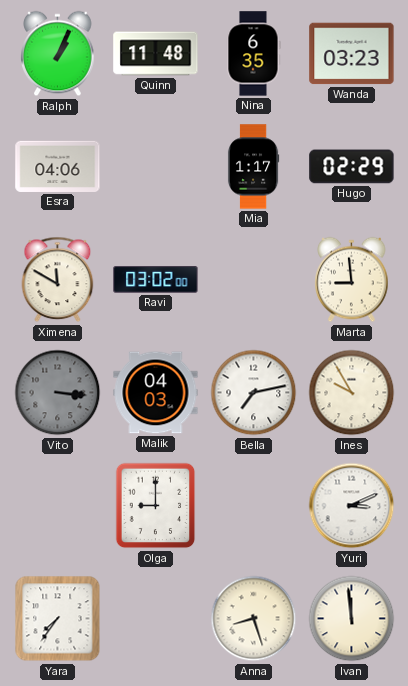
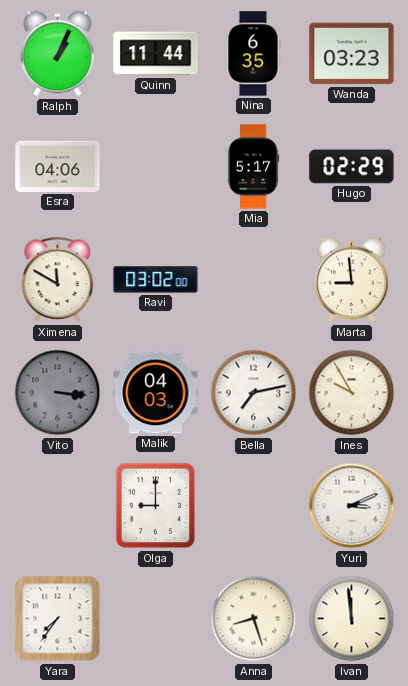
Quinn: 11:48 -> 11:44 (156, 54)
Mia: 1:17 -> 5:17 (253, 167)
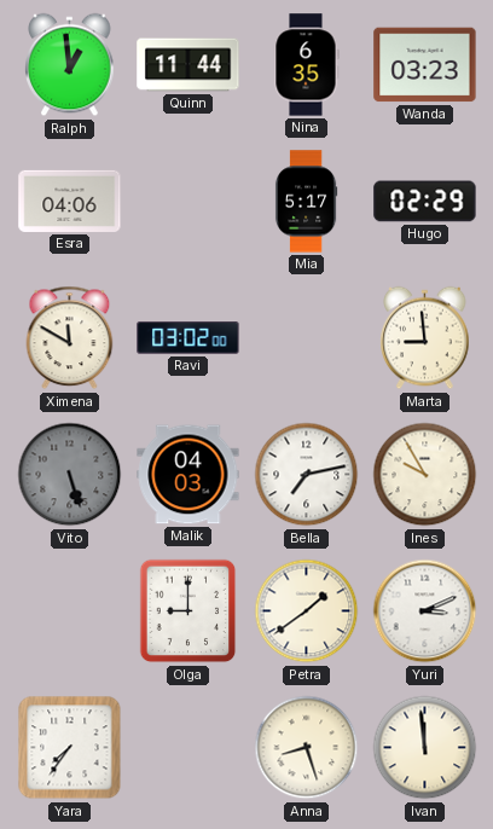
Ralph: 1:04 -> 12:59 (70, 65)
Vito: 3:16 -> 5:27 (70, 475)
Petra: none -> 1:39 (307, 611)
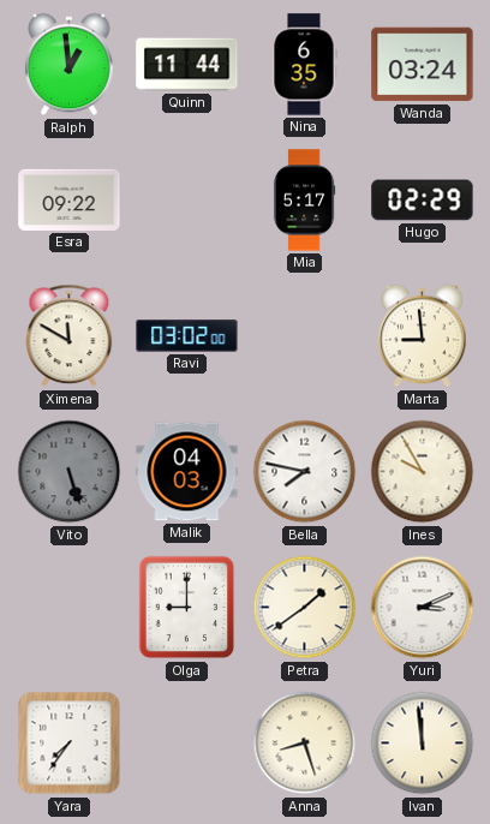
Wanda: 03:23 -> 03:24 (423, 65)
Esra: 04:06 -> 09:22 (70, 199)
Bella: 7:13 -> 7:47 (305, 472)
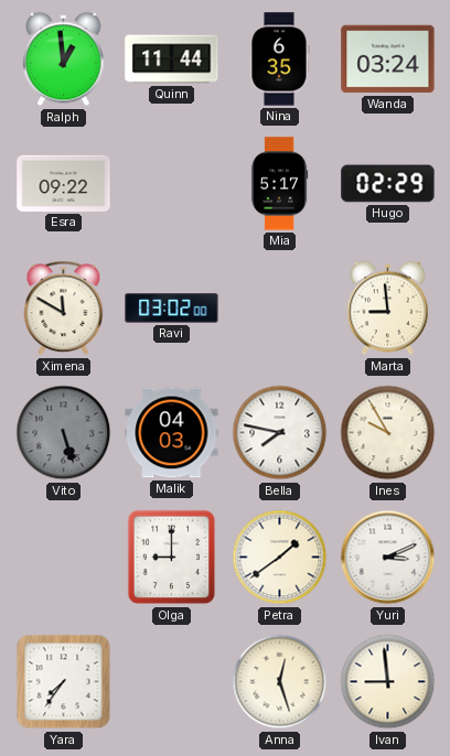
Anna: 8:27 -> 12:27 (280, 682)
Ivan: 11:59 -> 8:59 (388, 682)
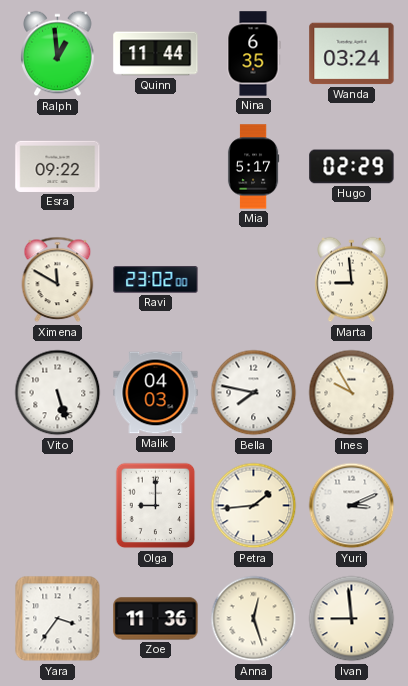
Ravi: 03:02 -> 23:02 (156, 280)
Vito dial: grey -> white (58, 393)
Petra: 1:39 -> 1:44 (254, 506)
Yara: 7:36 -> 3:36 (58, 619)
Zoe: none -> 11:36 (156, 619)
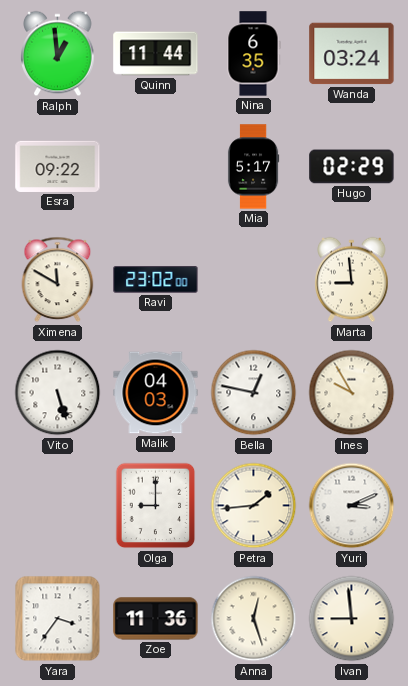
Bella: 7:47 -> 12:47 (254, 393)
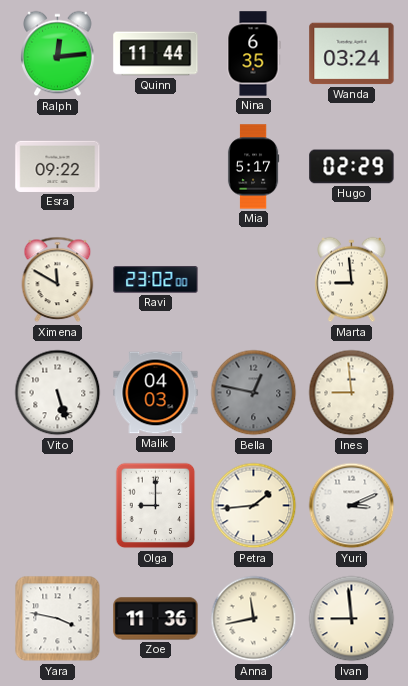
Ralph: 12:59 -> 12:14 (58, 54)
Bella dial: white -> grey (254, 393)
Ines: 9:55 -> 8:59 (352, 393)
Yara: 3:36 -> 3:47 (58, 619)
Anna: 12:27 -> 11:43 (254, 619)
